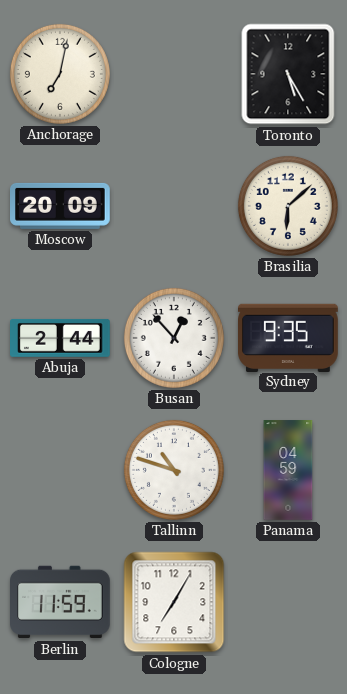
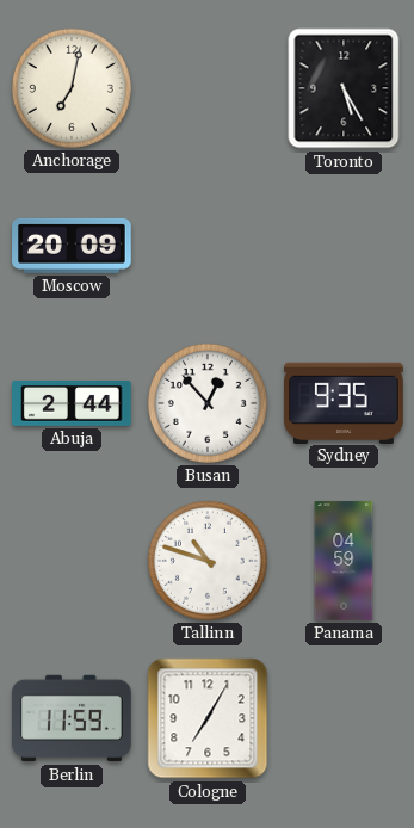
Brasilia: 6:08 -> none (288, 206)
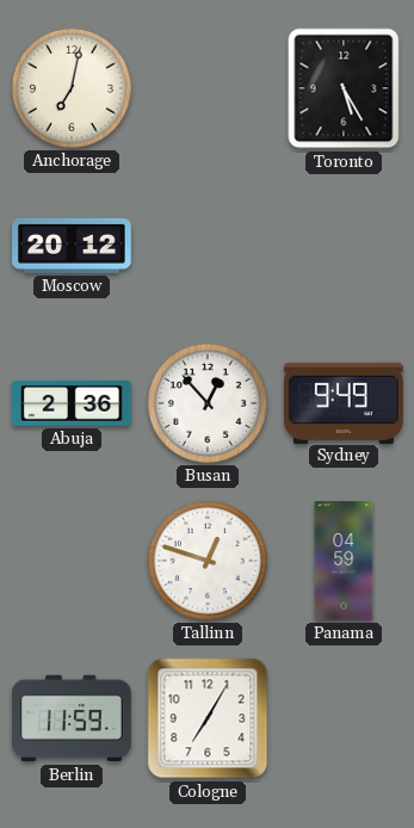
Moscow: 20:09 -> 20:12 (72, 246)
Abuja: 2:44 -> 2:36 (73, 403)
Sydney: 9:35 -> 9:49 (345, 402)
Tallinn: 10:48 -> 12:48 (208, 561)
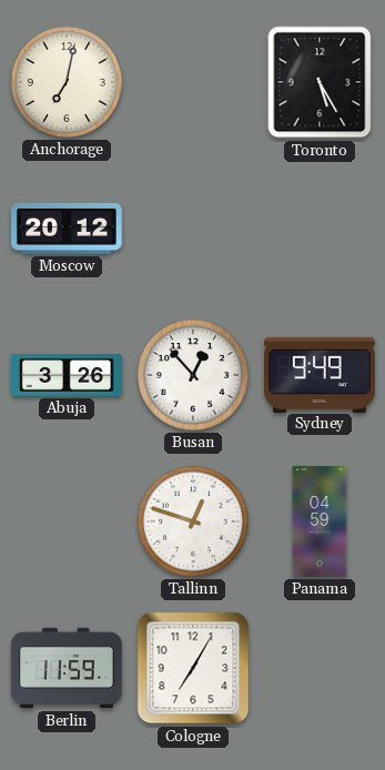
Abuja: 2:36 -> 3:26 (68, 375)
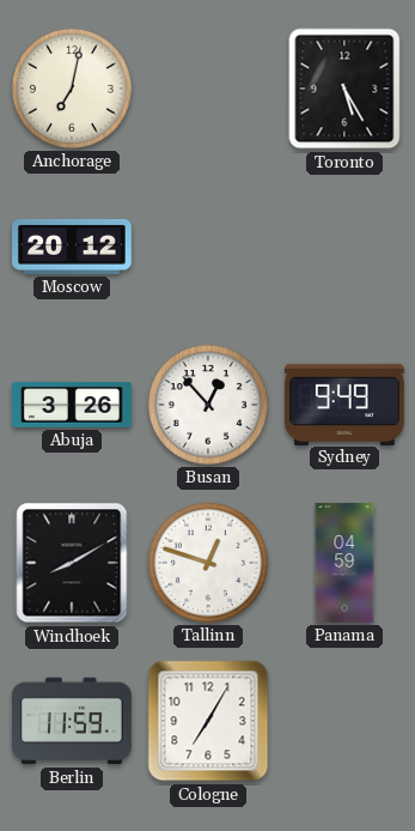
Windhoek: none -> 8:10 (72, 563)
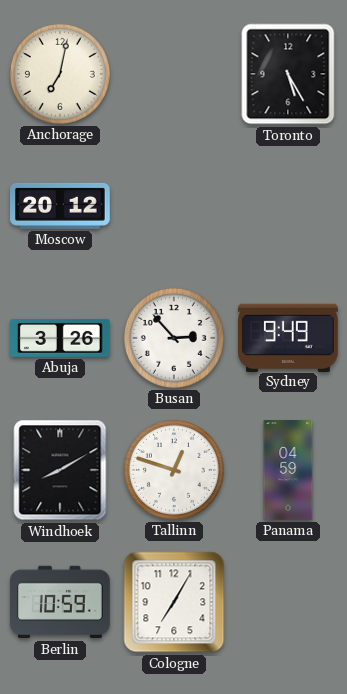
Busan: 12:53 -> 2:53 (174, 338)
Berlin: 11:59 -> 10:59 (61, 602)
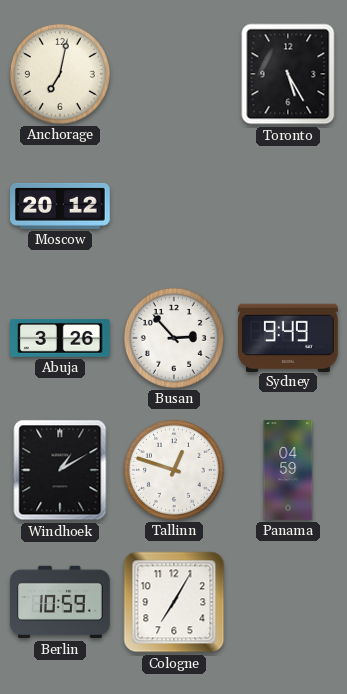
Windhoek: 8:10 -> 1:10 (60, 470)
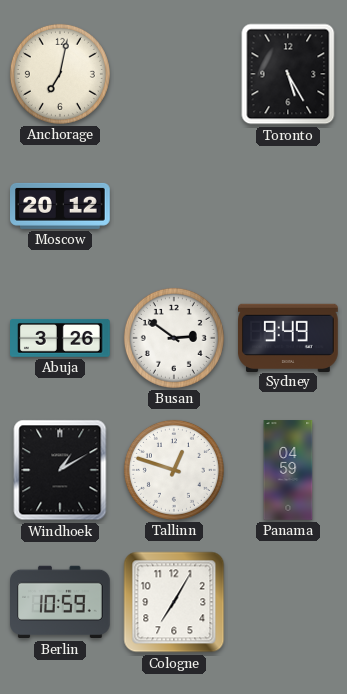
Busan: 2:53 -> 2:51 (174, 338)
